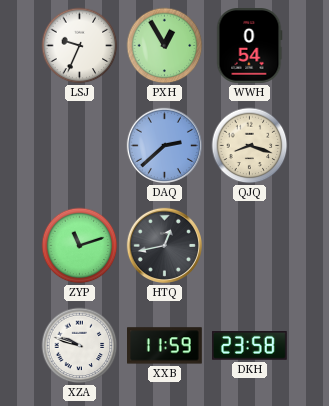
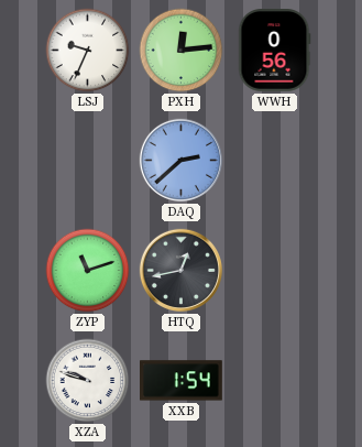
PXH: 12:55 -> 12:14 (182, 51)
WWH: 0:54 -> 0:56 (274, 51)
QJQ: 8:18 -> none (250, 146)
XXB: 11:59 -> 1:54 (182, 381)
DKH: 23:58 -> none (250, 346)
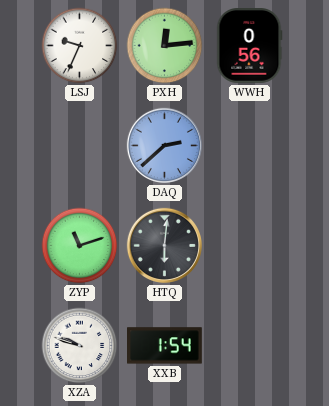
HTQ: 12:43 -> 6:01 (164, 245)
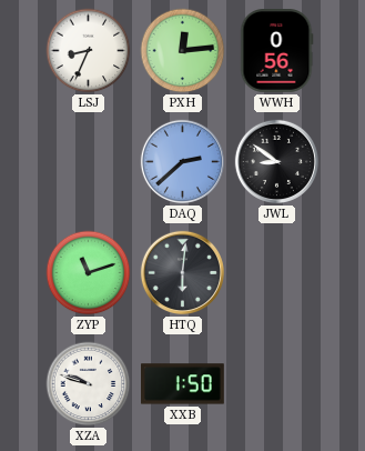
LSJ: 9:34 -> 8:34 (89, 51)
JWL: none -> 8:51 (276, 161)
XXB: 1:54 -> 1:50 (183, 384)
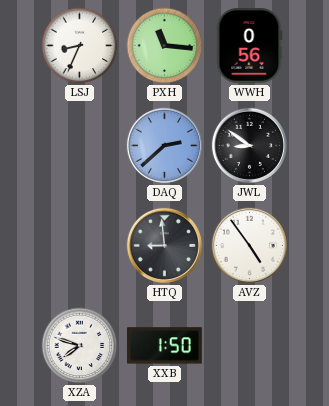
PXH: 12:14 -> 11:16 (165, 46)
ZYP: 11:12 -> none (89, 273)
HTQ: 6:01 -> 8:59 (164, 245)
AVZ: none -> 4:54 (249, 245)
XZA: 9:48 -> 7:48 (80, 346)
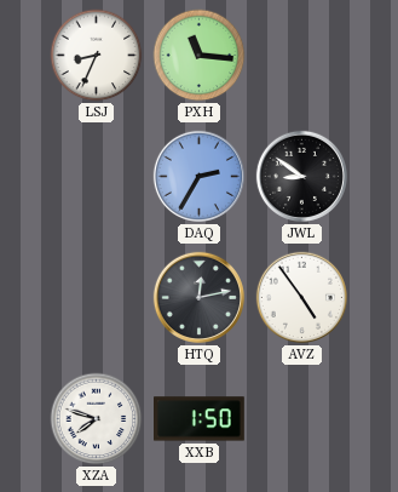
WWH: 0:56 -> none (249, 46)
DAQ: 2:38 -> 2:35 (198, 176)
HTQ: 8:59 -> 12:13 (198, 297)
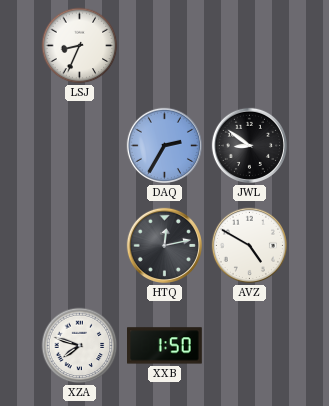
PXH: 11:16 -> none (200, 56)
AVZ: 4:54 -> 4:50 (249, 245)
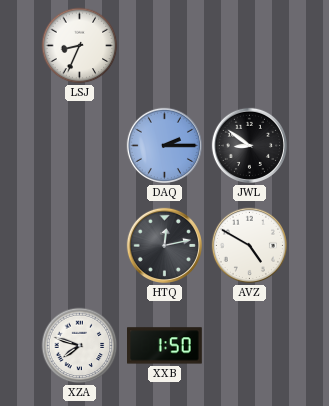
DAQ: 2:35 -> 2:15 (164, 145)
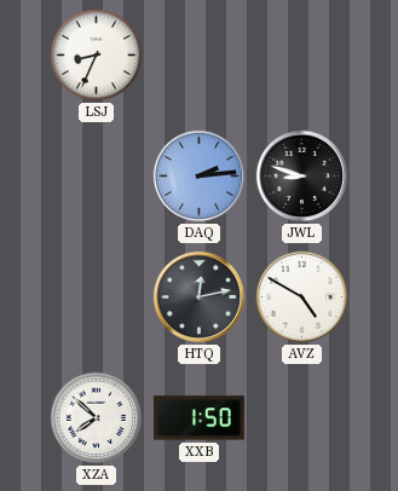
DAQ: 2:15 -> 2:14 (198, 175)
JWL: 8:51 -> 8:48 (301, 175)
XZA: 7:48 -> 7:52 (97, 418)
